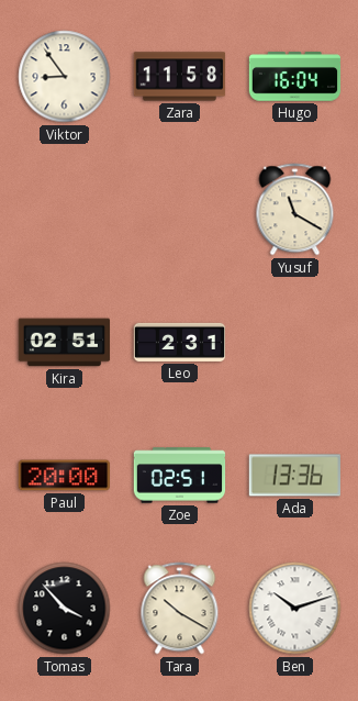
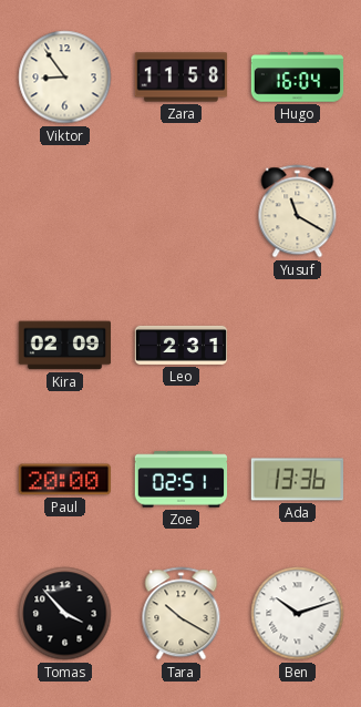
Kira: 02:51 -> 02:09 (64, 346)
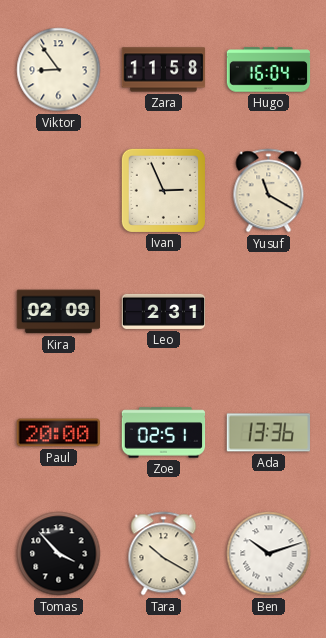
Ivan: none -> 2:56 (163, 190)
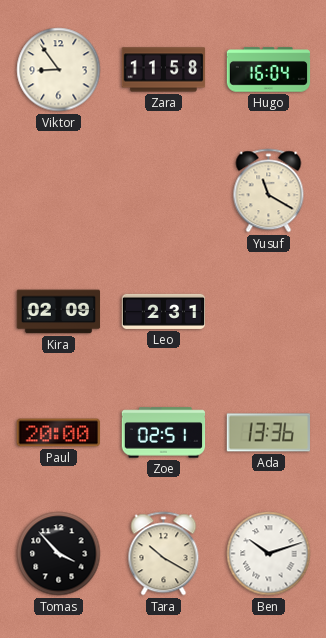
Ivan: 2:56 -> none (163, 190)
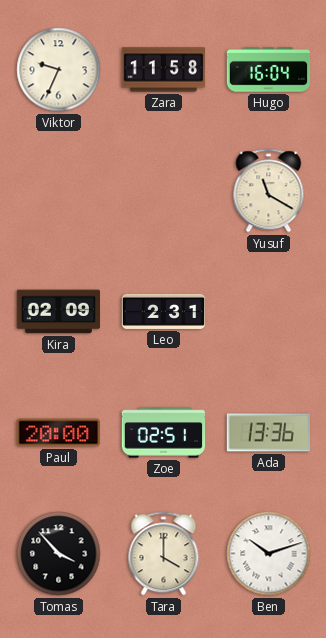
Viktor: 8:54 -> 9:34 (59, 70)
Tara: 10:20 -> 4:00 (164, 554)
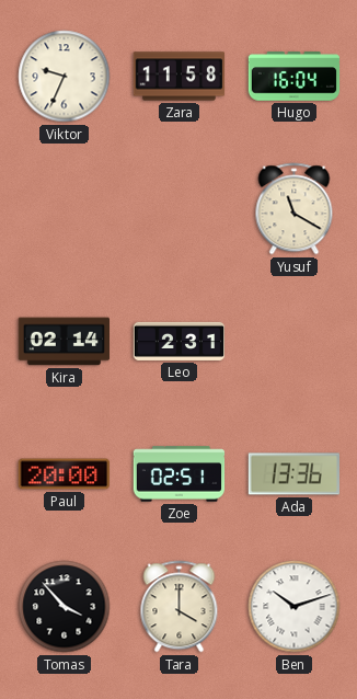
Kira: 02:09 -> 02:14 (64, 342)
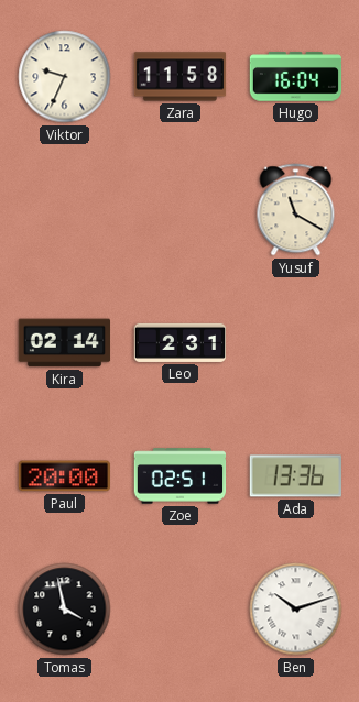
Tomas: 3:53 -> 3:58 (65, 610)
Tara: 4:00 -> none (180, 607)
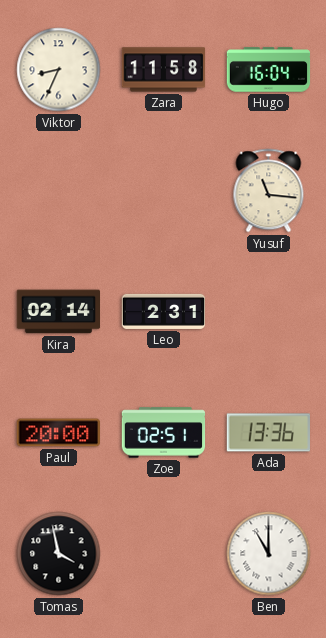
Viktor: 9:34 -> 8:34 (59, 70)
Yusuf: 11:20 -> 11:16 (269, 191)
Ben: 10:12 -> 11:00 (269, 554)
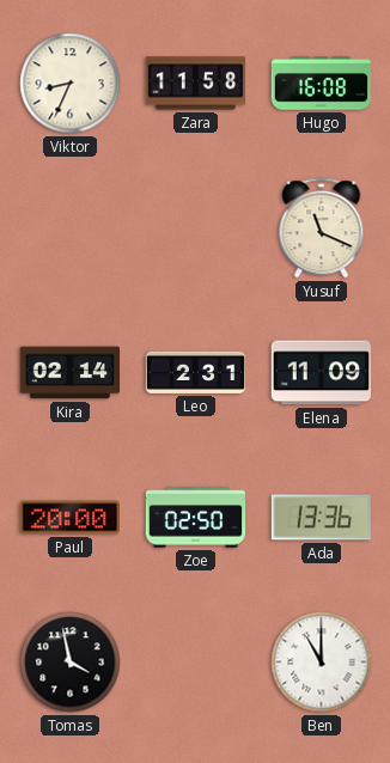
Hugo: 16:04 -> 16:08 (322, 84)
Yusuf: 11:16 -> 11:19 (322, 228)
Elena: none -> 11:09 (321, 373)
Zoe: 02:51 -> 02:50 (196, 518)
